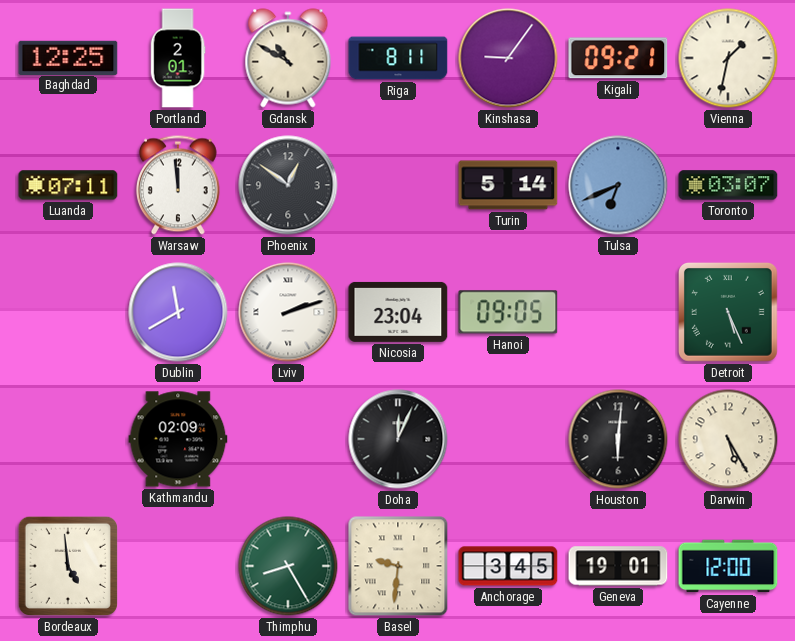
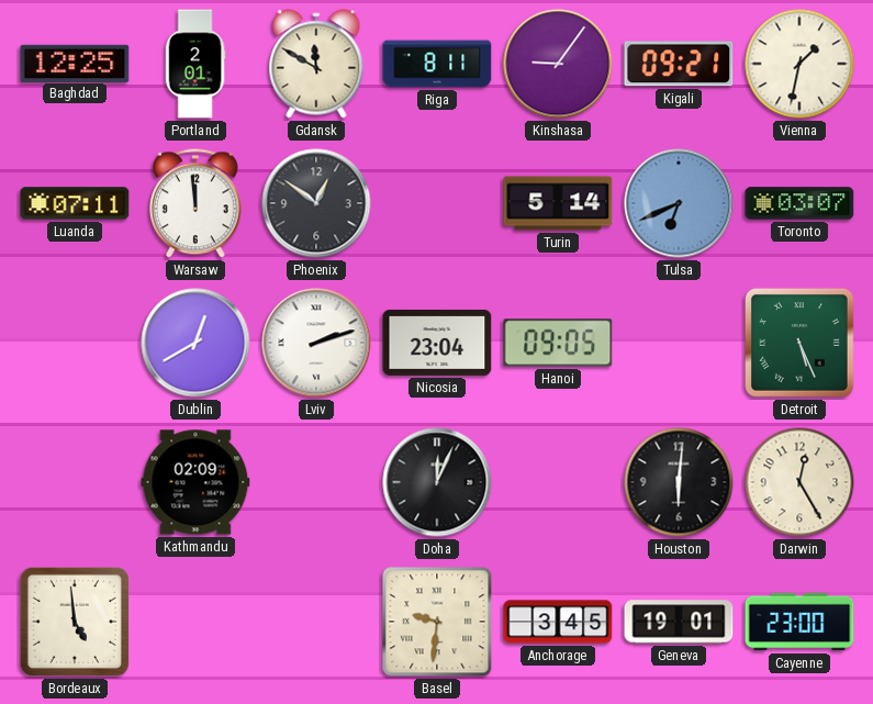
Gdansk: 10:50 -> 11:50 (316, 64)
Dublin: 11:40 -> 12:40 (195, 343)
Darwin: 5:25 -> 12:25 (799, 482)
Thimphu: 8:25 -> none (288, 566)
Cayenne: 12:00 -> 23:00 (799, 622)
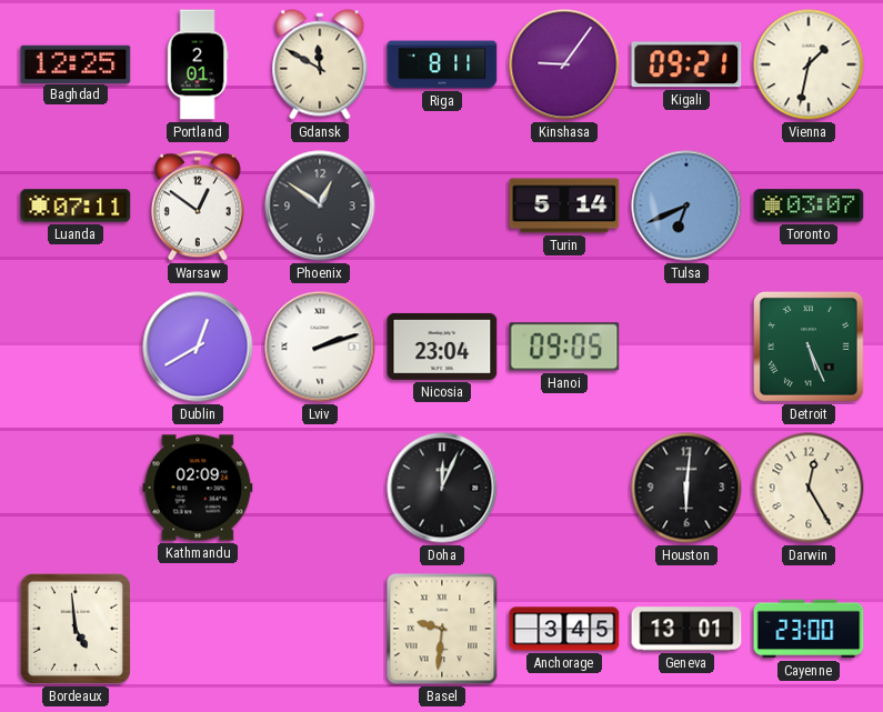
Warsaw: 11:59 -> 12:51 (198, 205)
Geneva: 19:01 -> 13:01 (686, 629)
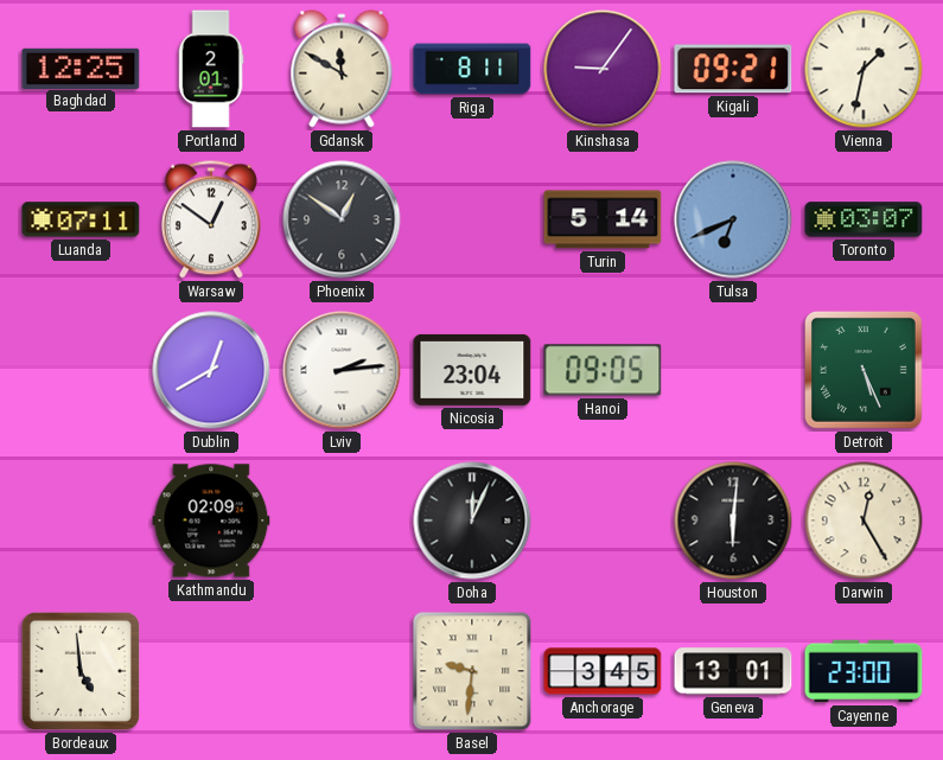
Lviv: 2:12 -> 2:14 (342, 370)
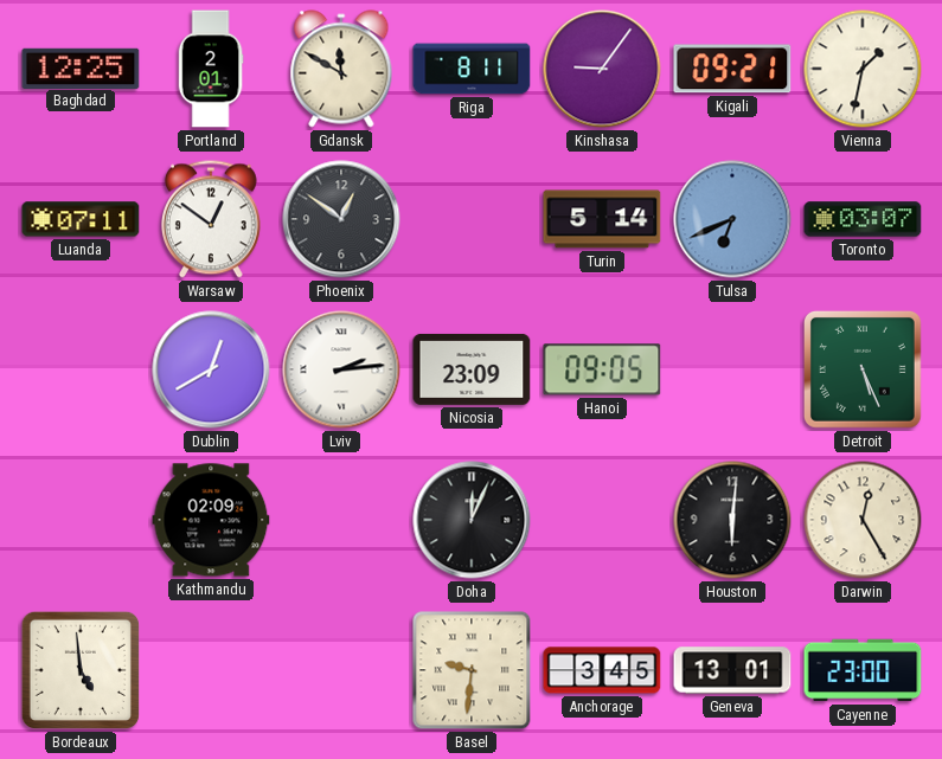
Nicosia: 23:04 -> 23:09 (472, 369)
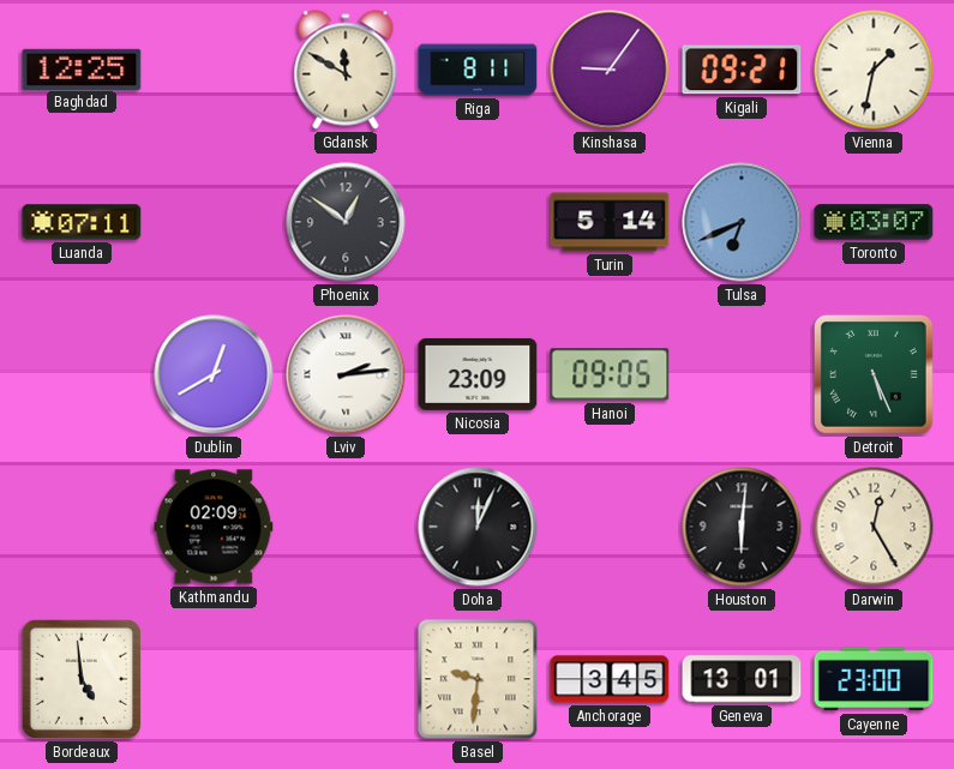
Portland: 2:01 -> none (211, 69)
Warsaw: 12:51 -> none (211, 219)
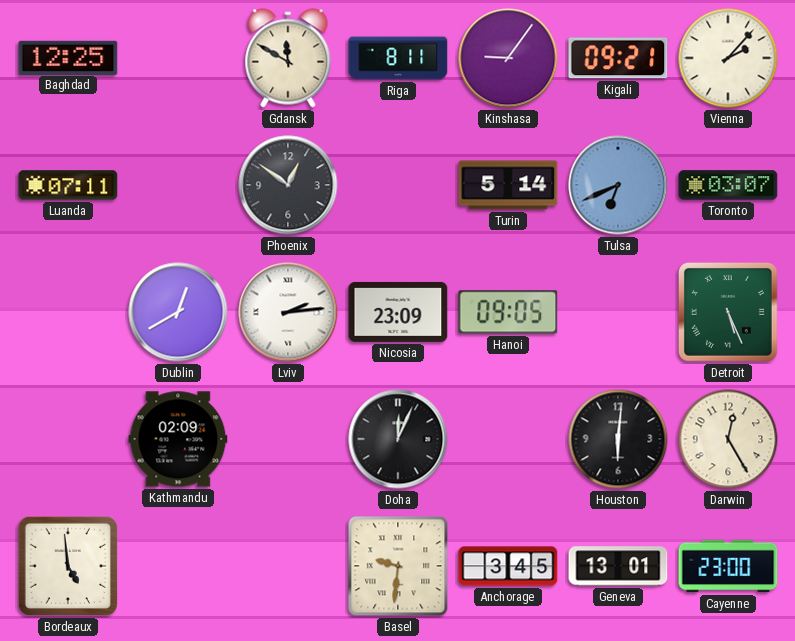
Vienna: 1:32 -> 2:07 (728, 58)
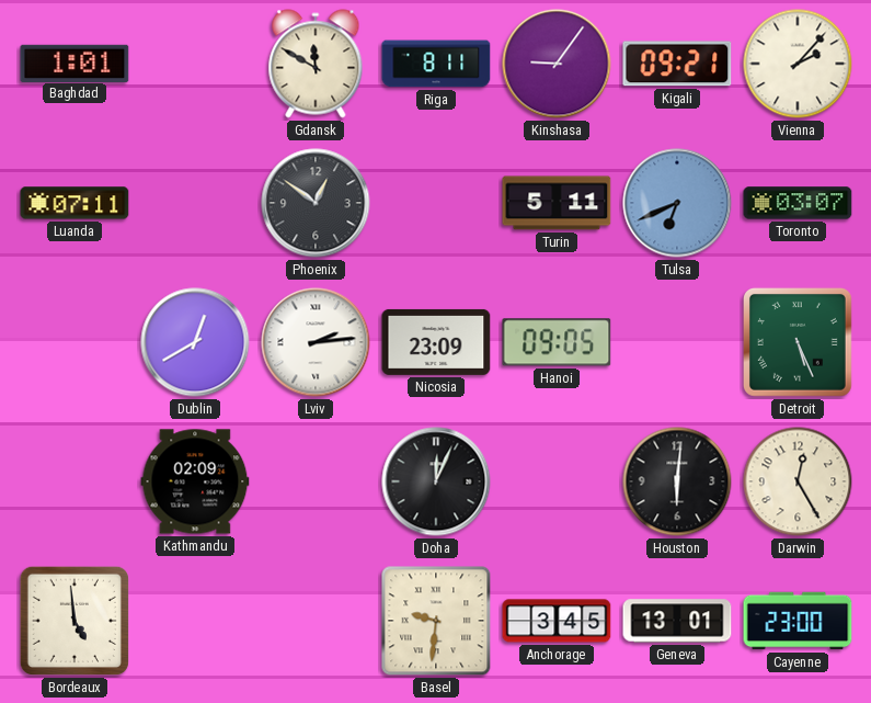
Baghdad: 12:25 -> 1:01 (75, 63)
Turin: 5:14 -> 5:11 (557, 203)
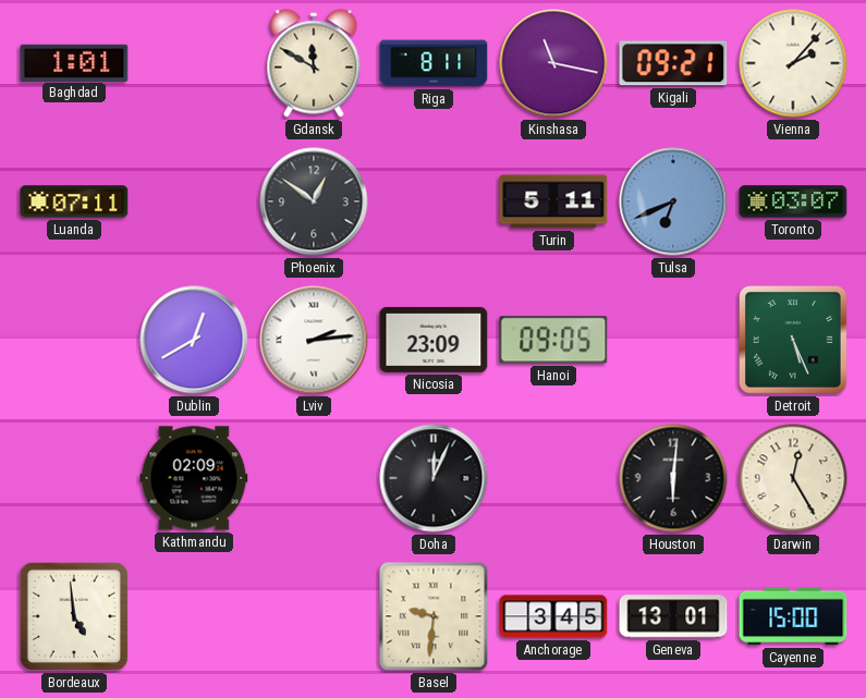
Kinshasa: 9:06 -> 11:17 (553, 63)
Cayenne: 23:00 -> 15:00 (793, 616)
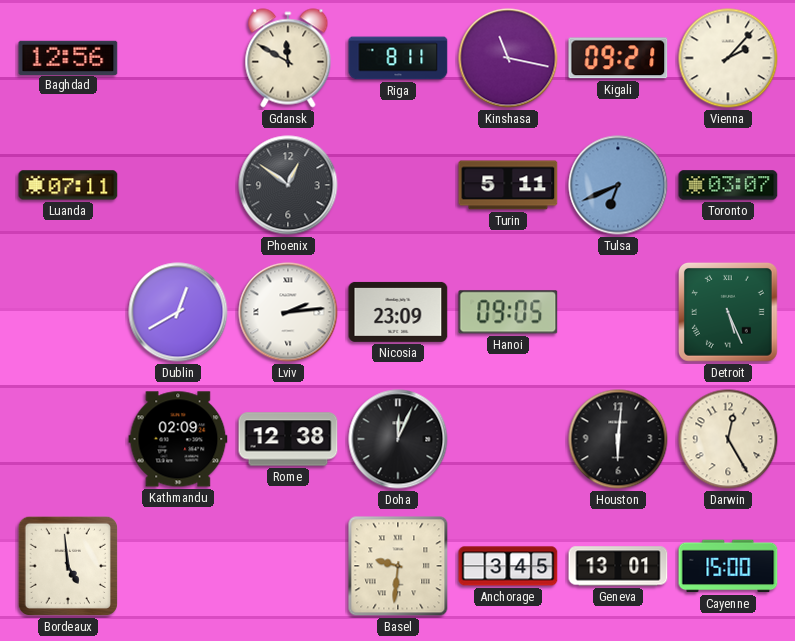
Baghdad: 1:01 -> 12:56 (68, 57)
Rome: none -> 12:38 (288, 439)
